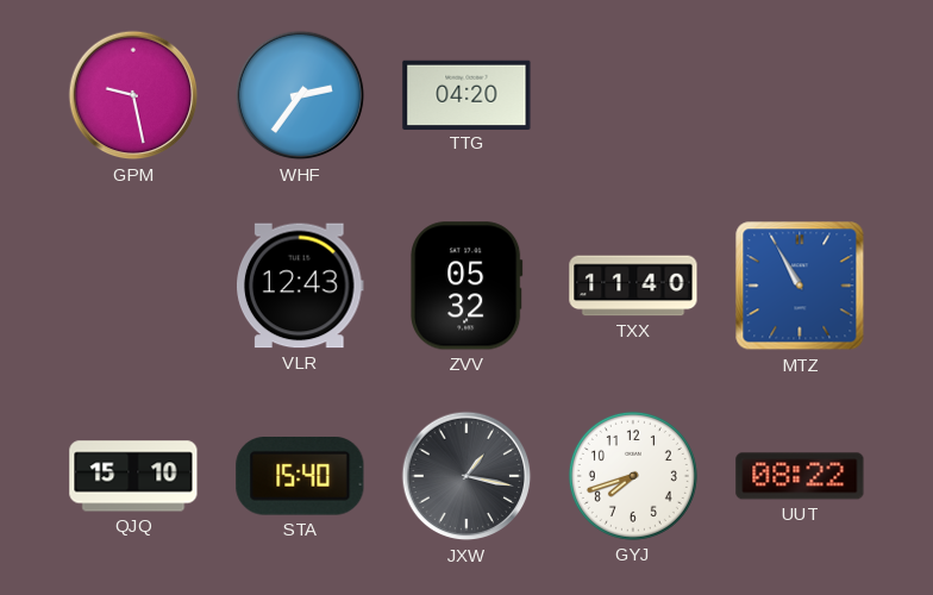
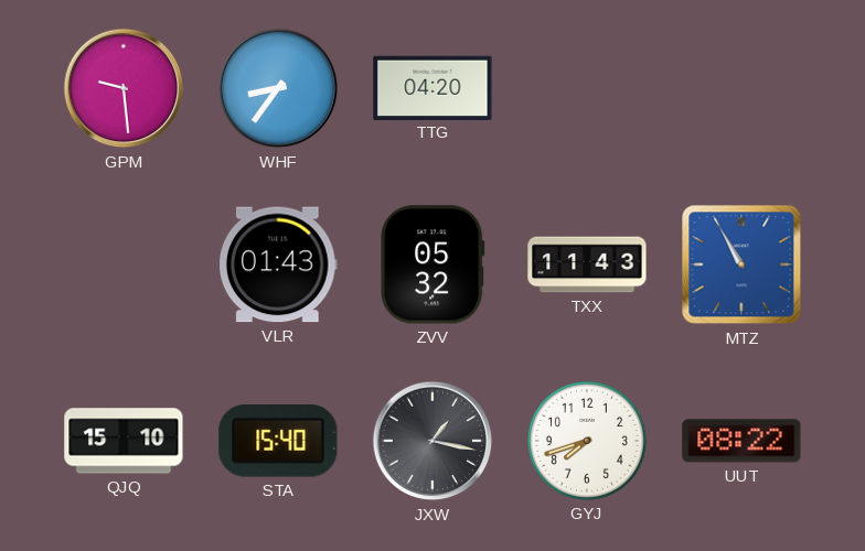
GPM: 9:28 -> 9:29 (124, 88)
WHF: 2:36 -> 8:36 (278, 88)
VLR: 12:43 -> 01:43 (279, 264)
TXX: 11:40 -> 11:43 (587, 264)
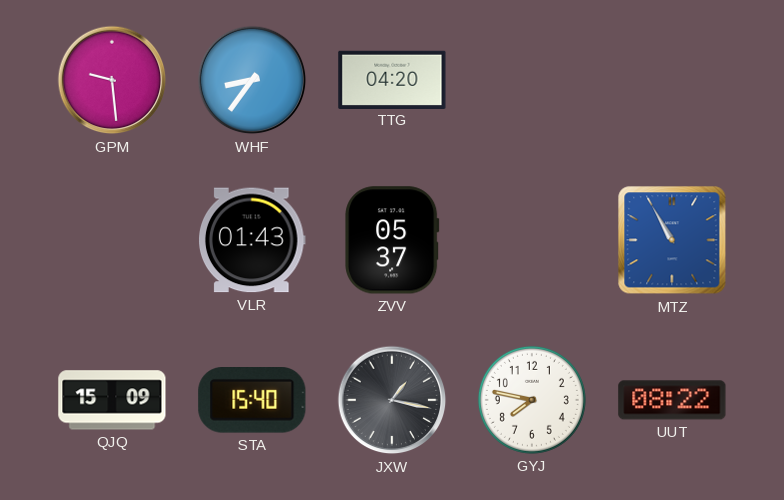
ZVV: 05:32 -> 05:37 (392, 240)
TXX: 11:43 -> none (587, 264)
QJQ: 15:10 -> 15:09 (112, 400)
GYJ: 7:42 -> 7:47 (532, 400)
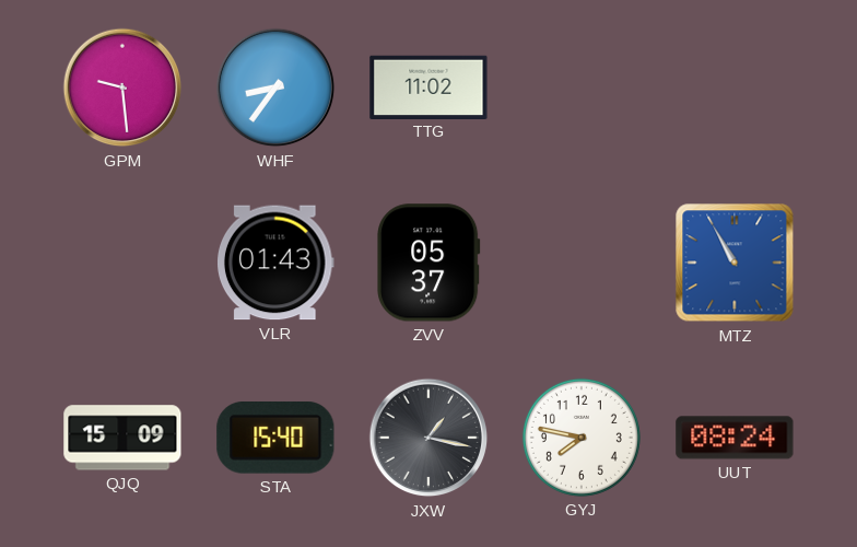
TTG: 04:20 -> 11:02 (428, 86)
UUT: 08:22 -> 08:24 (735, 438)
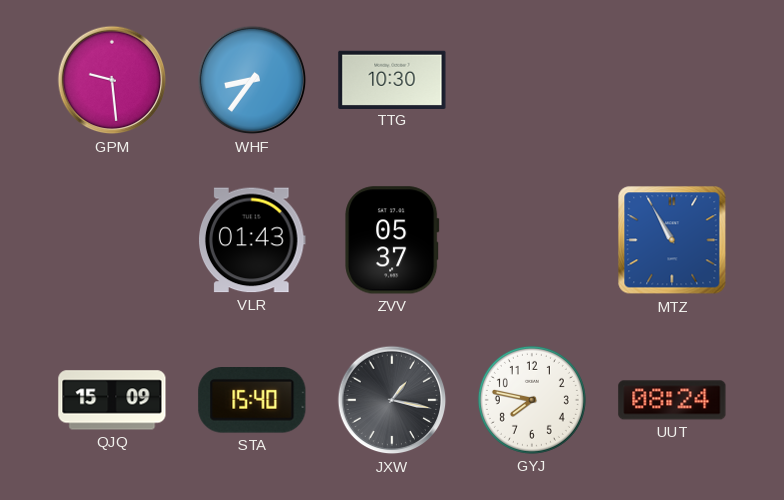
TTG: 11:02 -> 10:30 (392, 79)
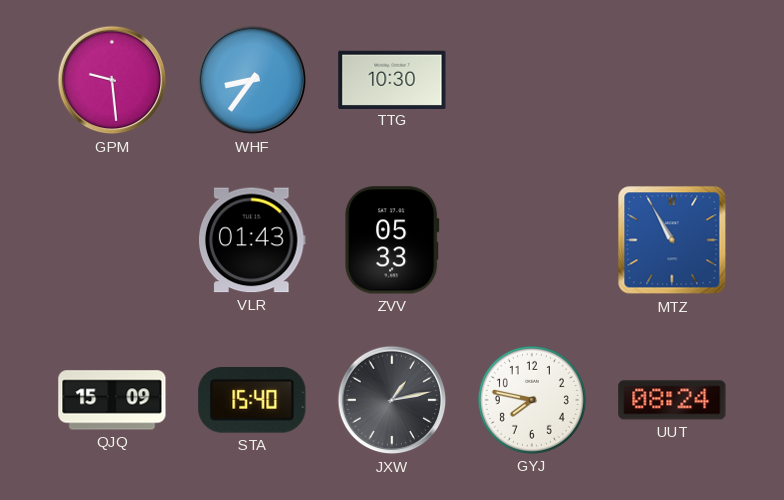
ZVV: 05:37 -> 05:33 (392, 240)
JXW: 1:17 -> 1:13 (392, 400)
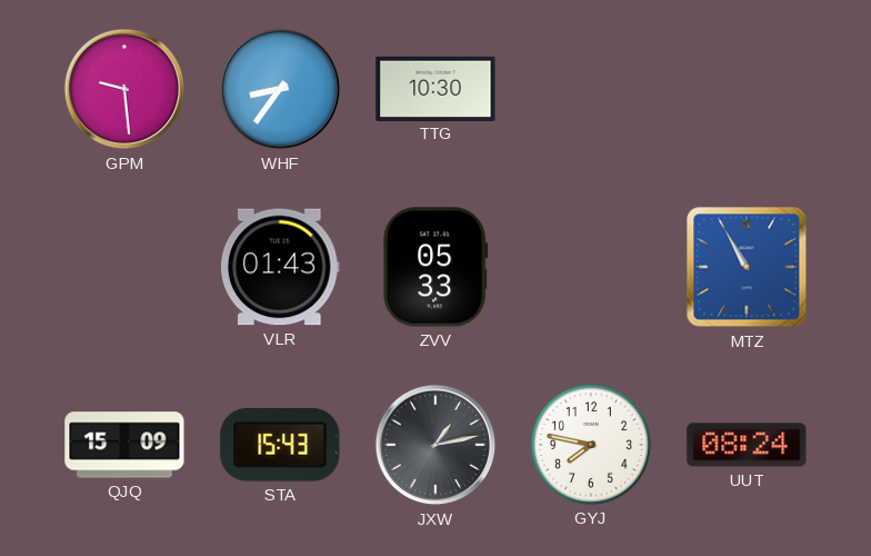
STA: 15:40 -> 15:43 (280, 446)
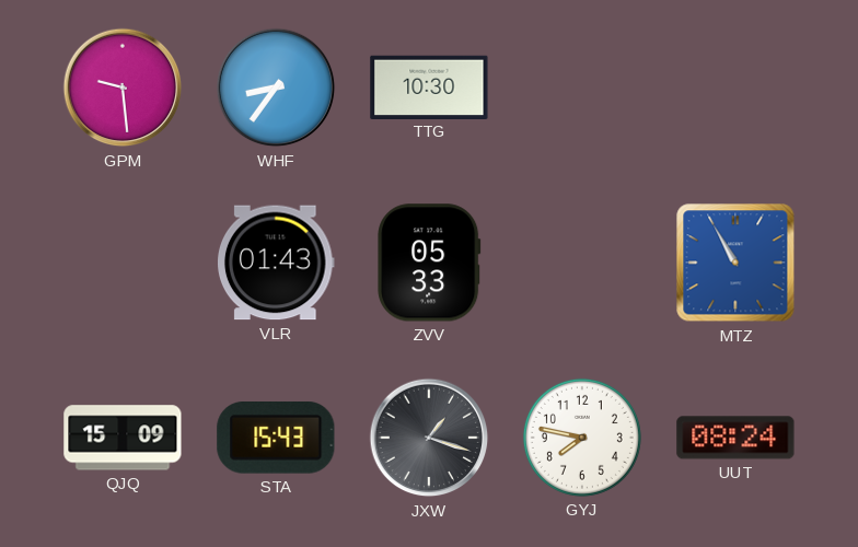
JXW: 1:13 -> 1:18 (429, 438)
